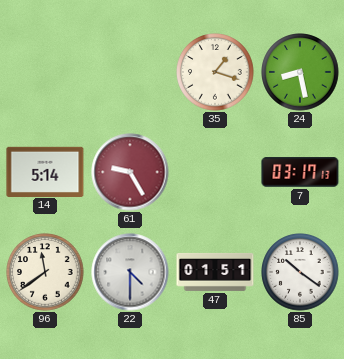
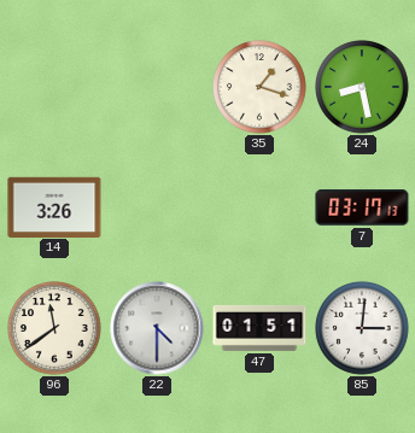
14: 5:14 -> 3:26 (54, 206)
61: 9:25 -> none (130, 172)
85: 10:21 -> 3:01 (362, 328)
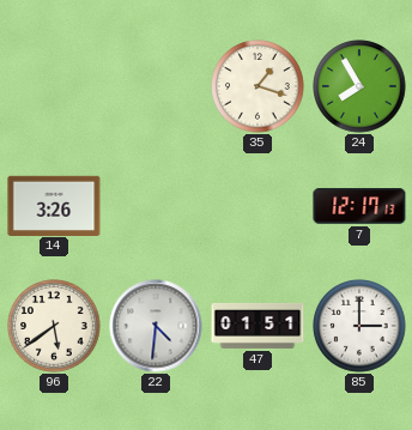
24: 8:28 -> 7:55 (359, 86)
7: 03:17 -> 12:17 (359, 206)
96: 11:39 -> 5:39 (54, 326)
22: 4:30 -> 4:31 (156, 326)
85: 3:01 -> 3:00 (359, 326)
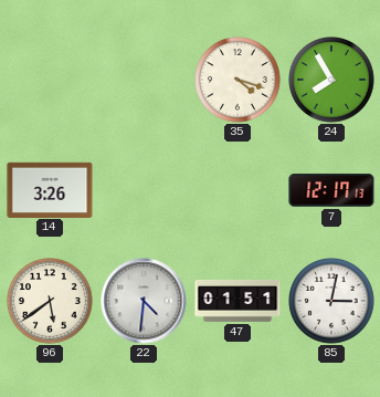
35: 1:18 -> 4:18 (237, 80)
85: 3:00 -> 3:02 (331, 301)
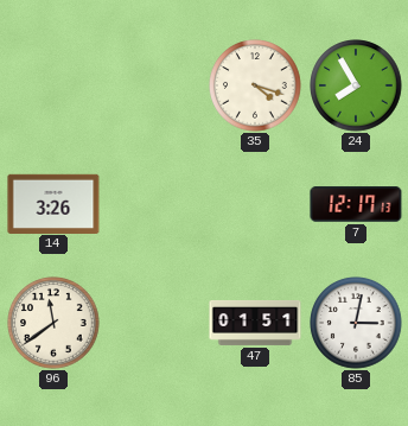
96: 5:39 -> 11:39 (53, 323)
22: 4:31 -> none (144, 301)
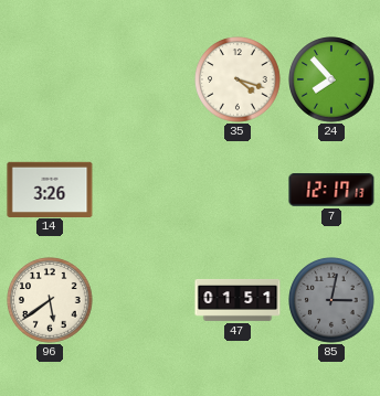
24: 7:55 -> 7:53 (331, 79)
96: 11:39 -> 5:39 (50, 300)
85 dial: white -> grey (331, 300)
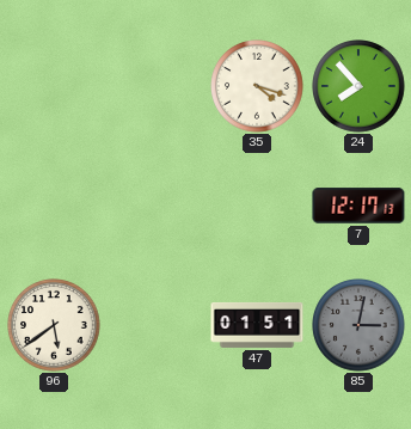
14: 3:26 -> none (50, 189)
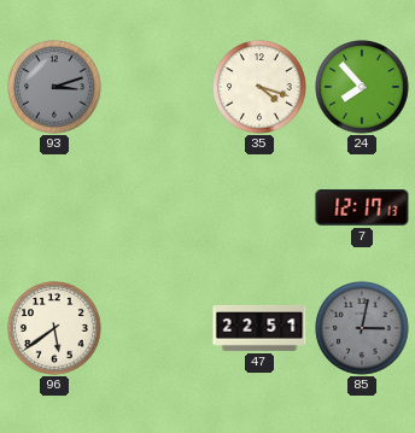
93: none -> 3:12 (54, 87)
47: 01:51 -> 22:51 (259, 328)
